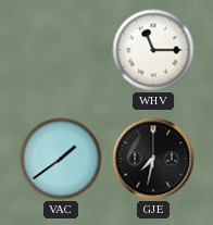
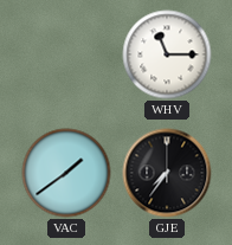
GJE: 7:32 -> 7:36 (167, 173)
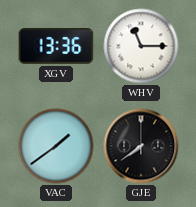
XGV: none -> 13:36 (56, 47)
GJE: 7:36 -> 7:39 (141, 146)
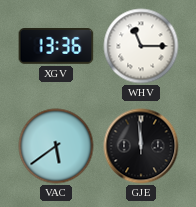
VAC: 1:39 -> 5:39 (56, 146)
GJE: 7:39 -> 11:59 (141, 146)
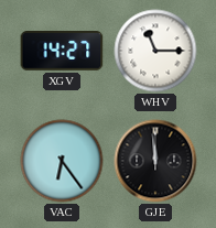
XGV: 13:36 -> 14:27 (62, 52)
VAC: 5:39 -> 6:24 (62, 161)
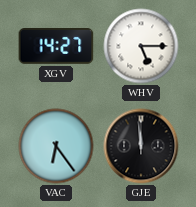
WHV: 11:15 -> 5:15 (141, 46)
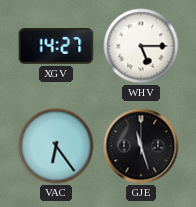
GJE: 11:59 -> 11:27 (141, 146)
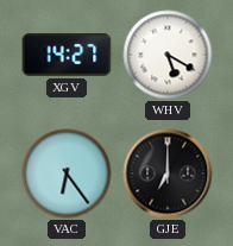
WHV: 5:15 -> 5:20 (168, 55)
GJE: 11:27 -> 7:00 (168, 174)
